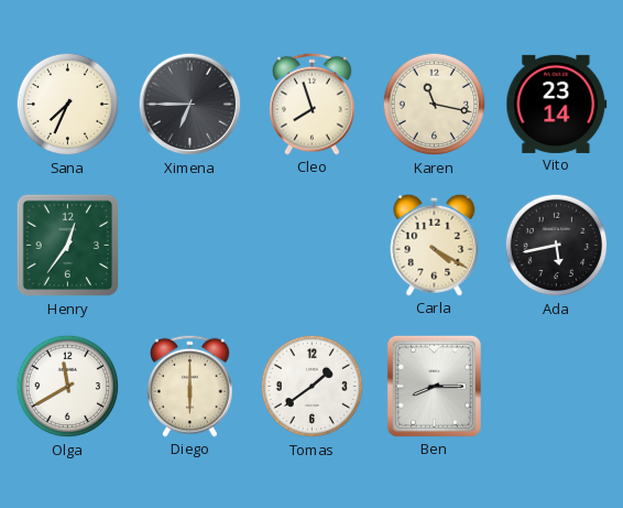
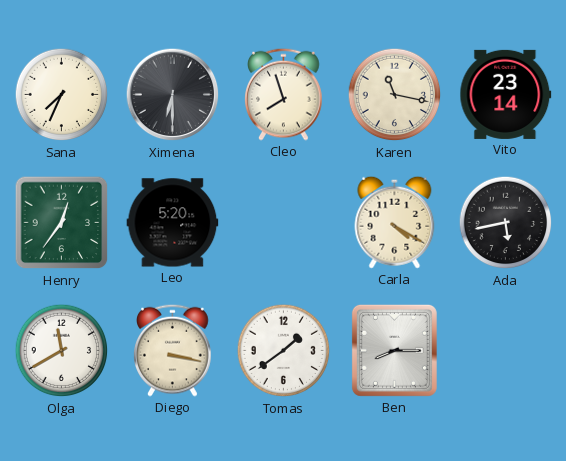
Ximena: 6:45 -> 6:30 (173, 95)
Leo: none -> 5:20 (173, 223)
Diego: 6:00 -> 3:17 (173, 350)
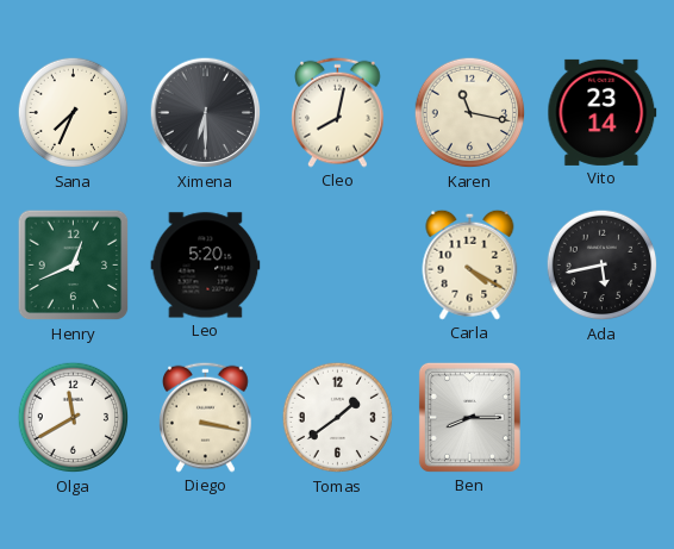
Cleo: 7:57 -> 8:02 (338, 112)
Henry: 12:36 -> 12:41 (74, 266)
